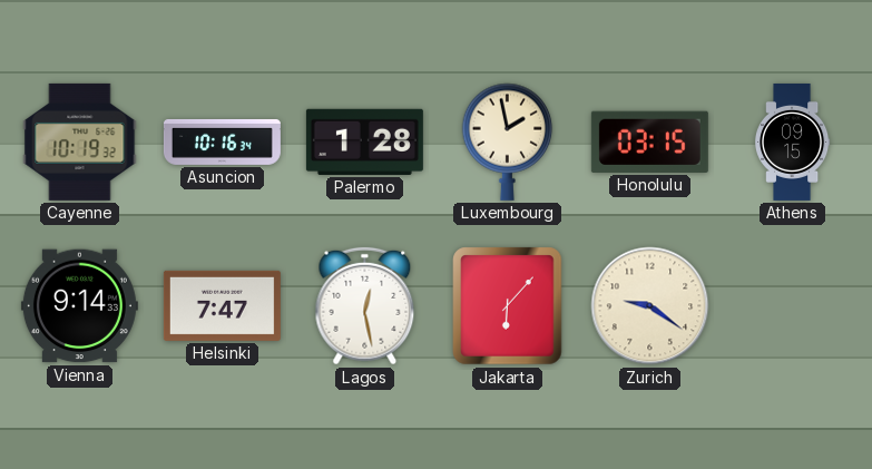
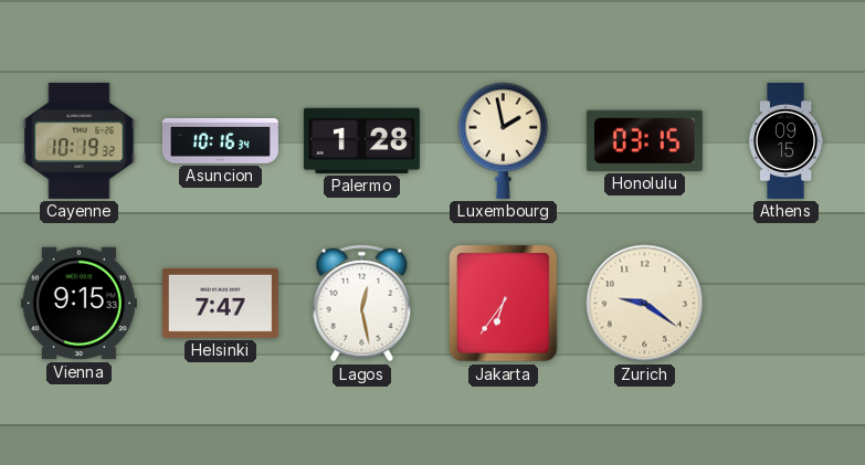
Vienna: 9:14 -> 9:15 (78, 304)
Jakarta: 6:07 -> 6:36 (504, 304)
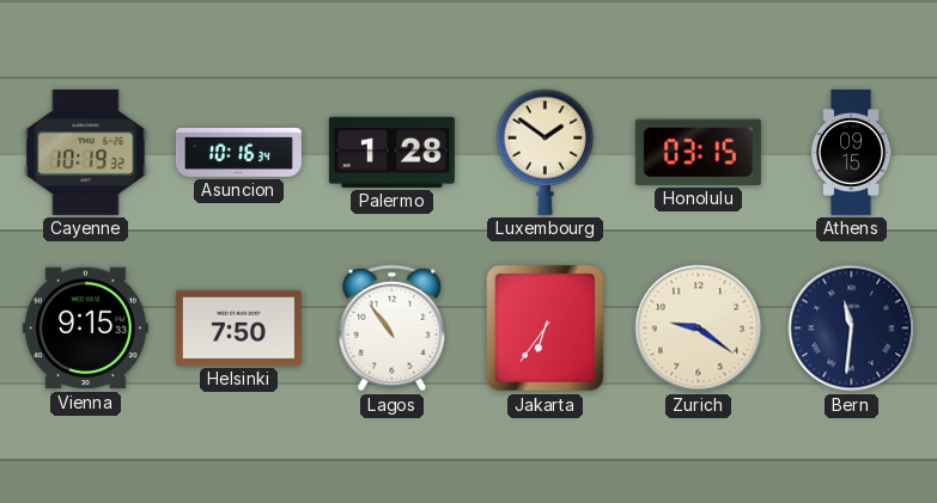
Luxembourg: 1:58 -> 1:51 (546, 152)
Helsinki: 7:47 -> 7:50 (238, 327)
Lagos: 12:28 -> 10:54 (393, 329)
Bern: none -> 11:31 (852, 329)
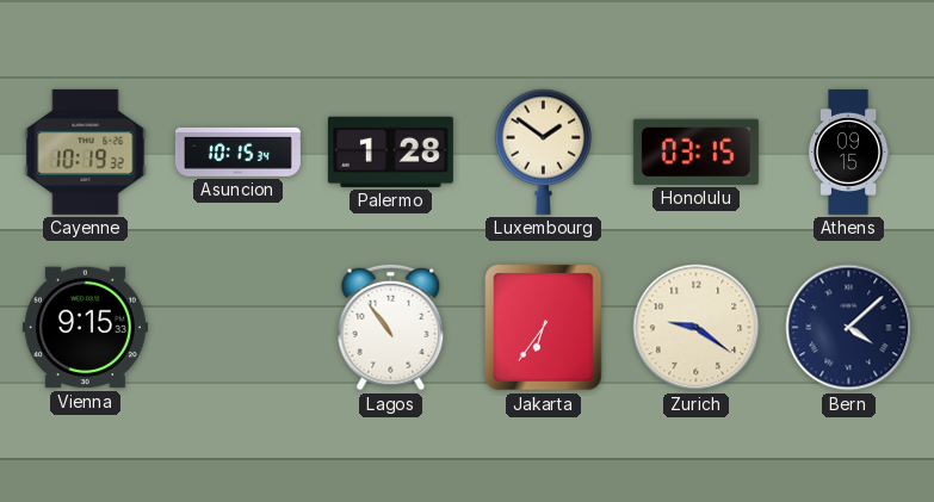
Asuncion: 10:16 -> 10:15 (237, 151)
Helsinki: 7:50 -> none (238, 327)
Bern: 11:31 -> 4:08 (849, 328)
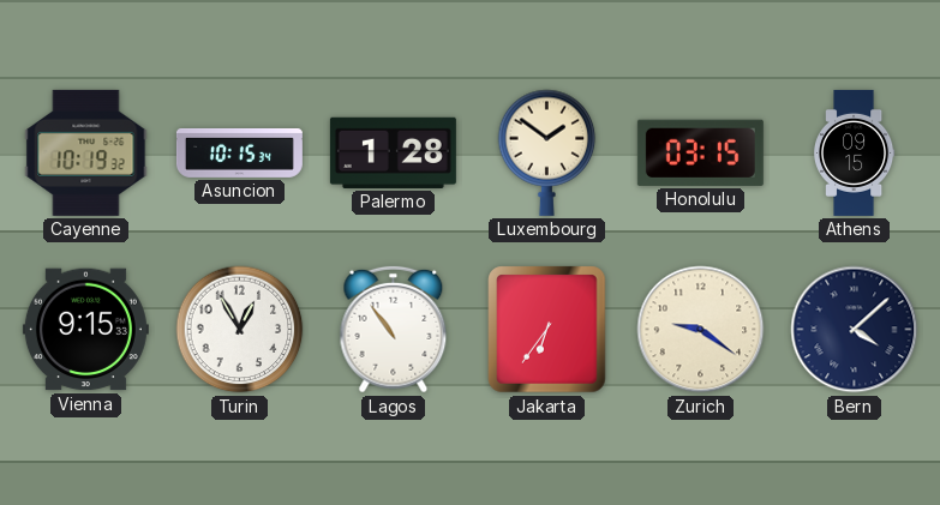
Turin: none -> 12:55 (240, 330)
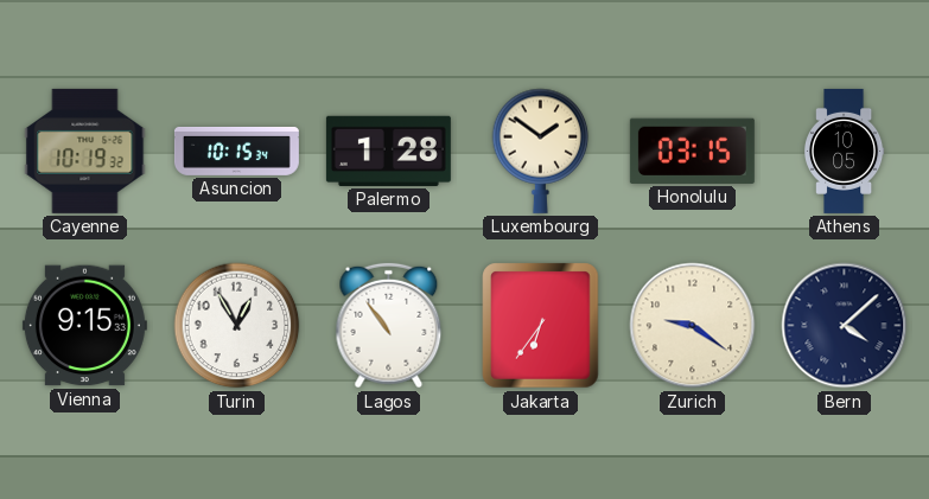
Athens: 09:15 -> 10:05 (844, 151)
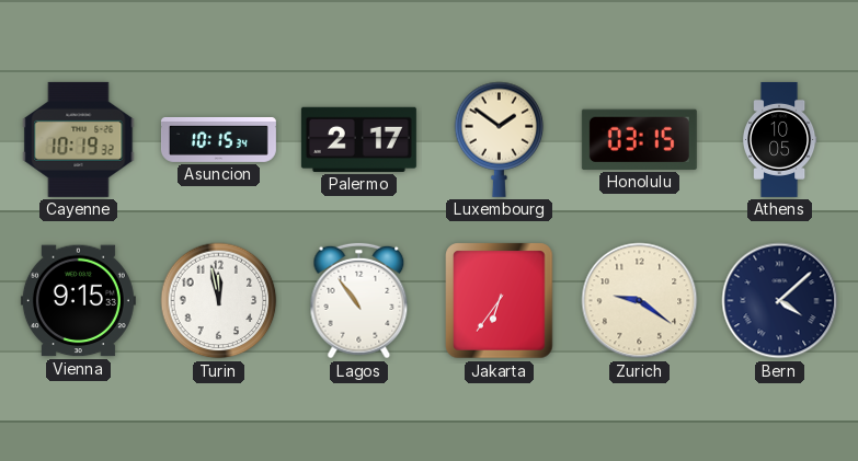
Palermo: 1:28 -> 2:17 (358, 139)
Turin: 12:55 -> 11:58 (219, 301)
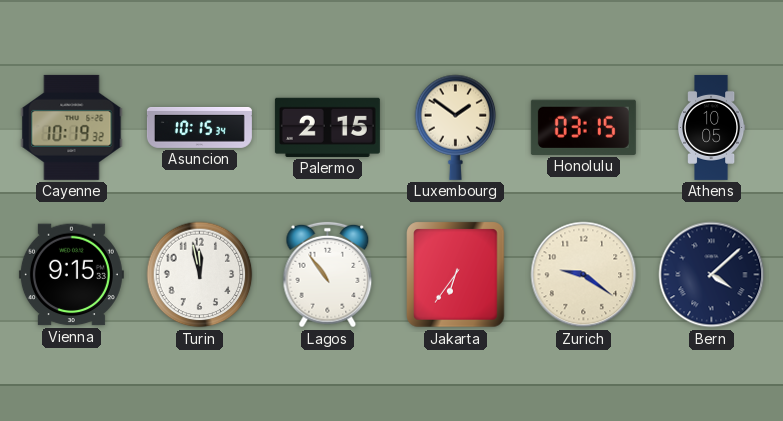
Palermo: 2:17 -> 2:15 (327, 127)
